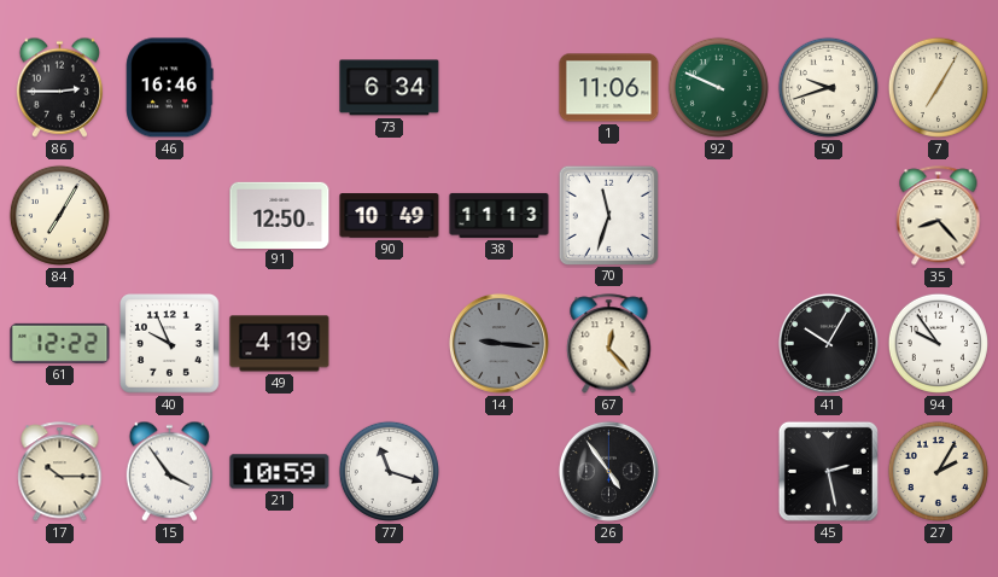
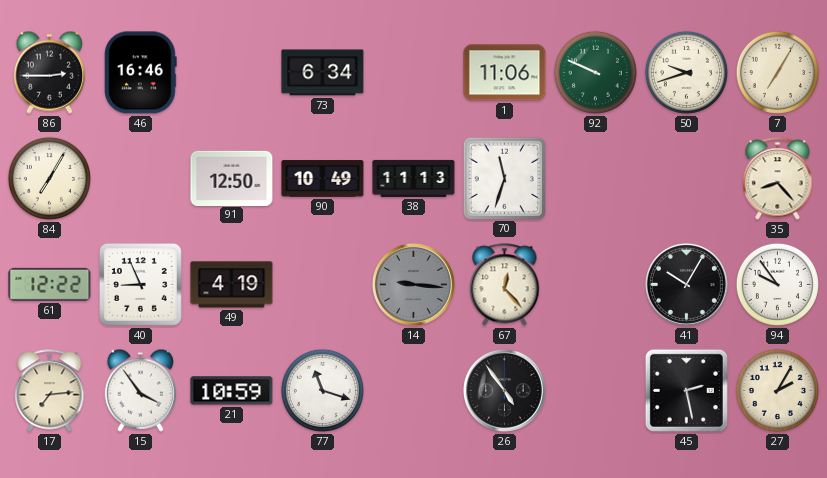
40: 9:56 -> 8:56 (141, 285)
17: 10:15 -> 7:14 (50, 391)
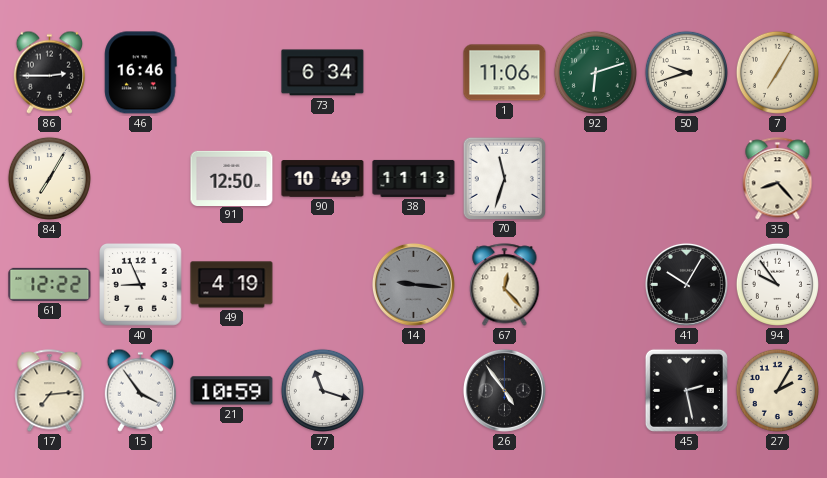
92: 9:49 -> 6:12 (595, 72)
